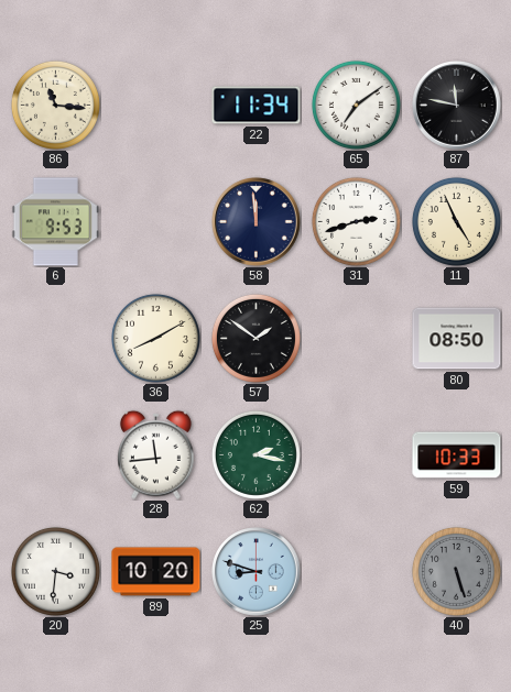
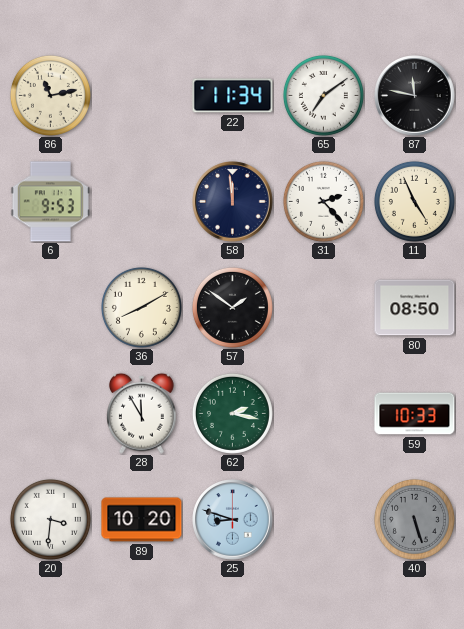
86: 11:16 -> 11:13 (50, 95)
31: 2:42 -> 2:23 (323, 201)
28: 11:44 -> 11:55 (142, 413)
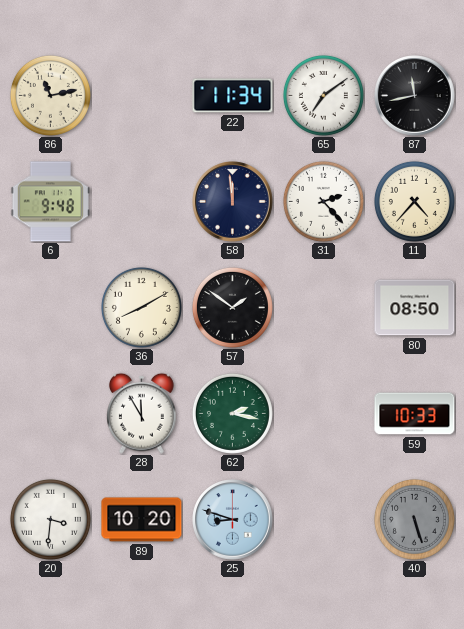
87: 11:47 -> 11:43 (415, 96)
6: 9:53 -> 9:48 (50, 202)
11: 4:56 -> 4:37 (414, 201)
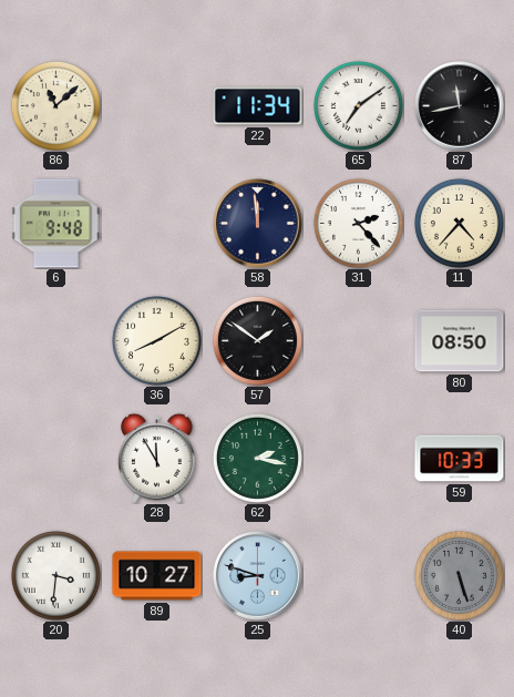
86: 11:13 -> 11:08 (55, 105)
89: 10:20 -> 10:27 (157, 576)
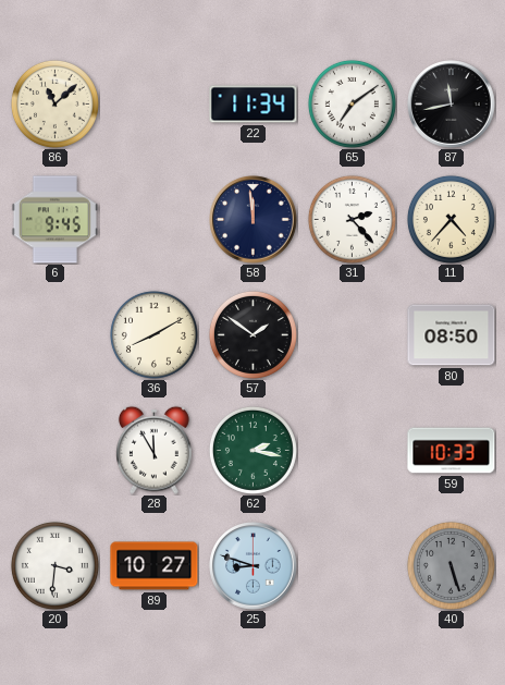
6: 9:48 -> 9:45 (54, 220)
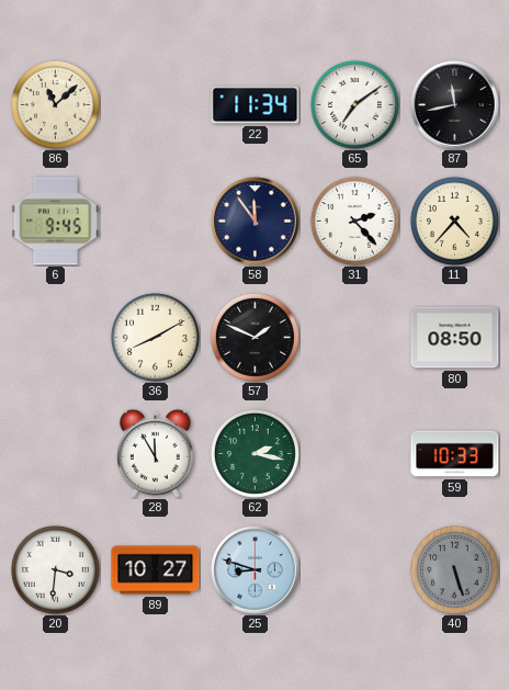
58: 11:59 -> 11:54 (256, 222)
57: 1:51 -> 1:49 (255, 337)
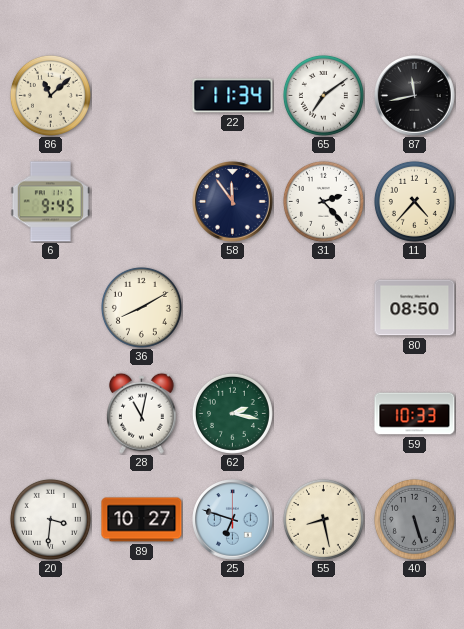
57: 1:49 -> none (255, 337)
28: 11:55 -> 11:02 (142, 413)
25: 8:48 -> 6:48 (233, 520)
55: none -> 8:28 (323, 519)
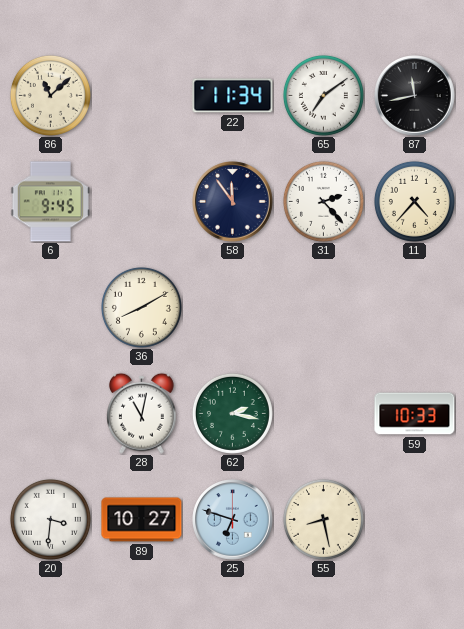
80: 08:50 -> none (415, 308)
40: 5:27 -> none (414, 519)
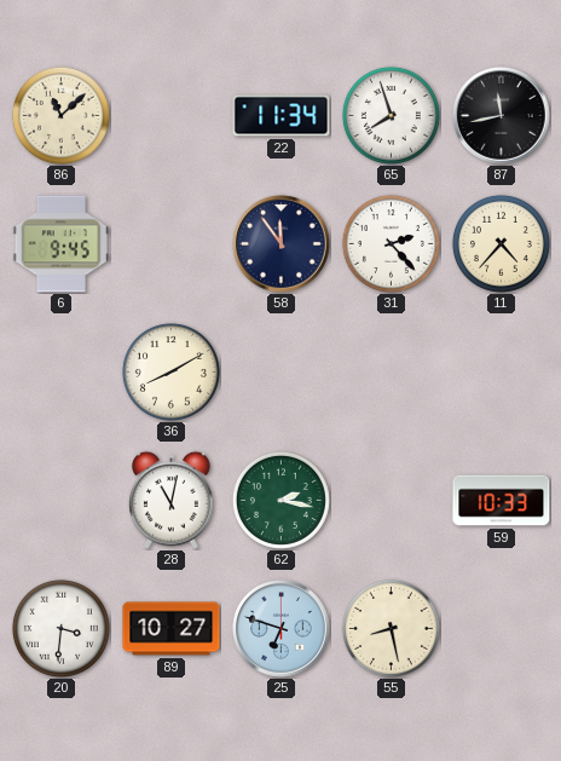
65: 7:09 -> 7:57 (391, 115)
